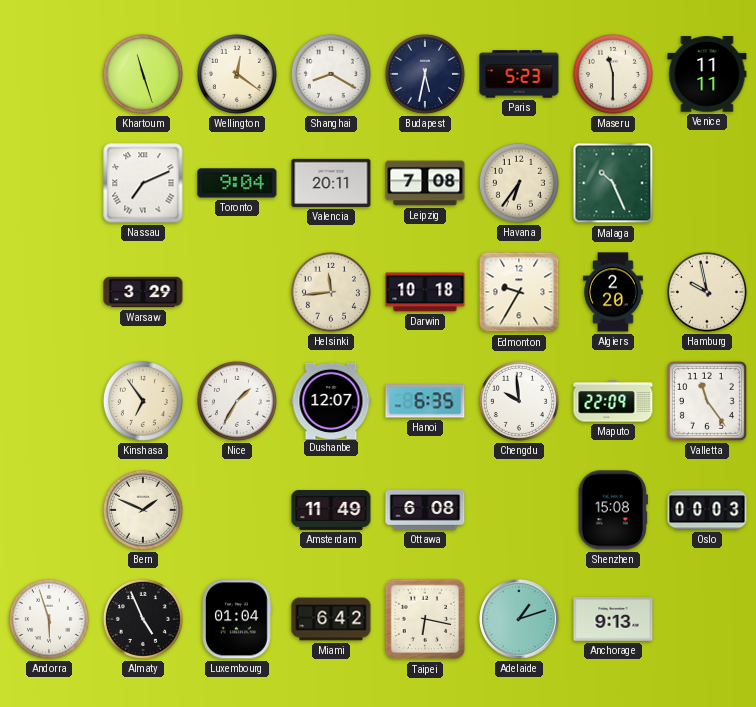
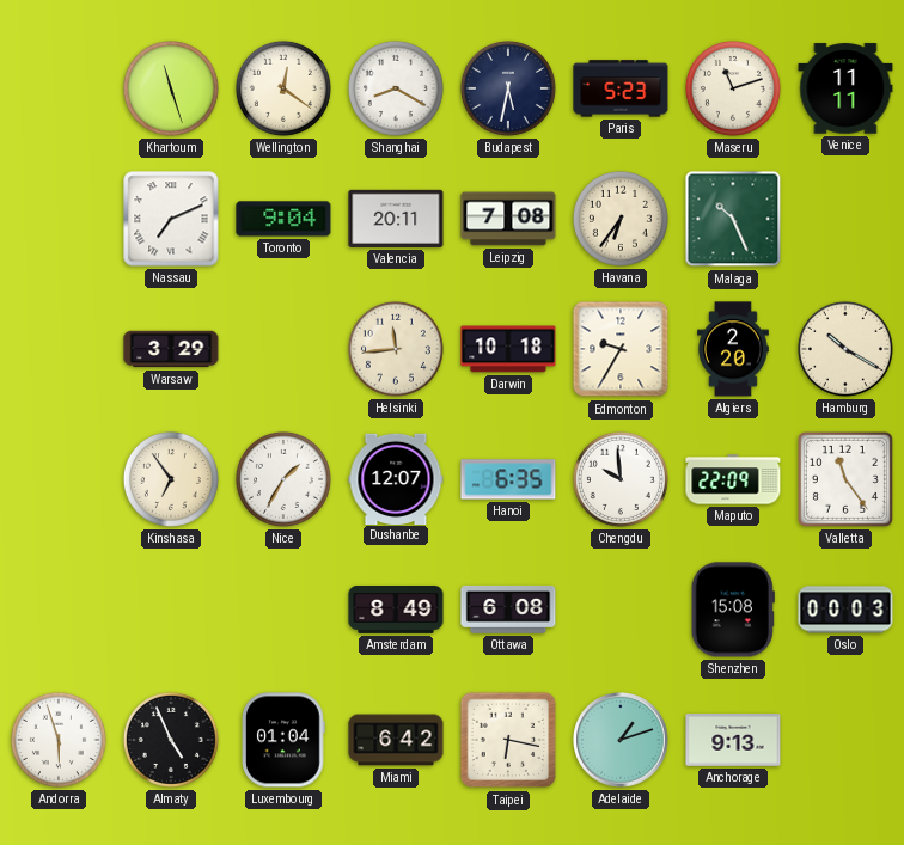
Maseru: 11:30 -> 11:12 (733, 88)
Hamburg: 9:58 -> 10:20 (845, 349)
Bern: 1:49 -> none (143, 510)
Amsterdam: 11:49 -> 8:49 (396, 611)
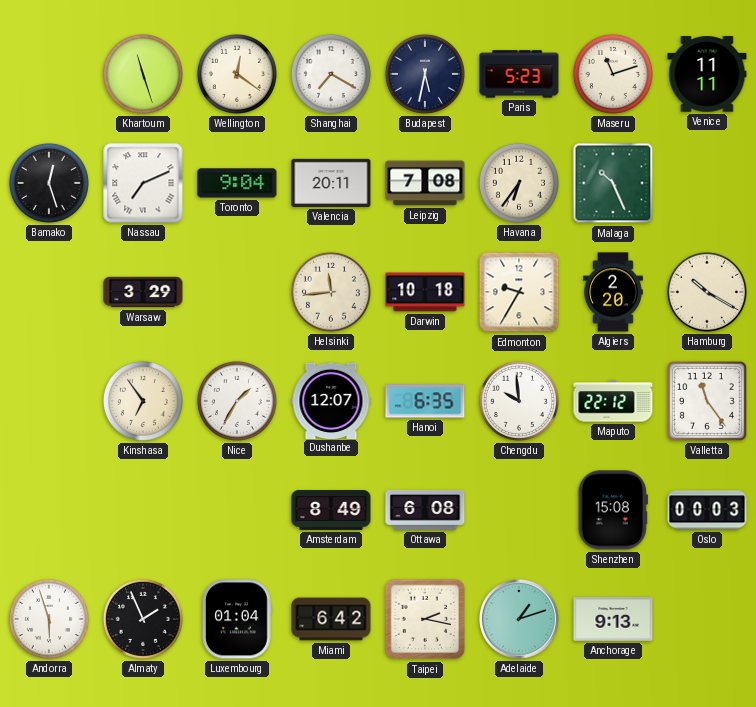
Shanghai: 8:20 -> 7:20 (331, 74)
Bamako: none -> 12:27 (49, 183)
Maputo: 22:09 -> 22:12 (613, 401)
Almaty: 4:56 -> 1:56 (143, 619)
Taipei: 6:17 -> 2:17 (425, 619)
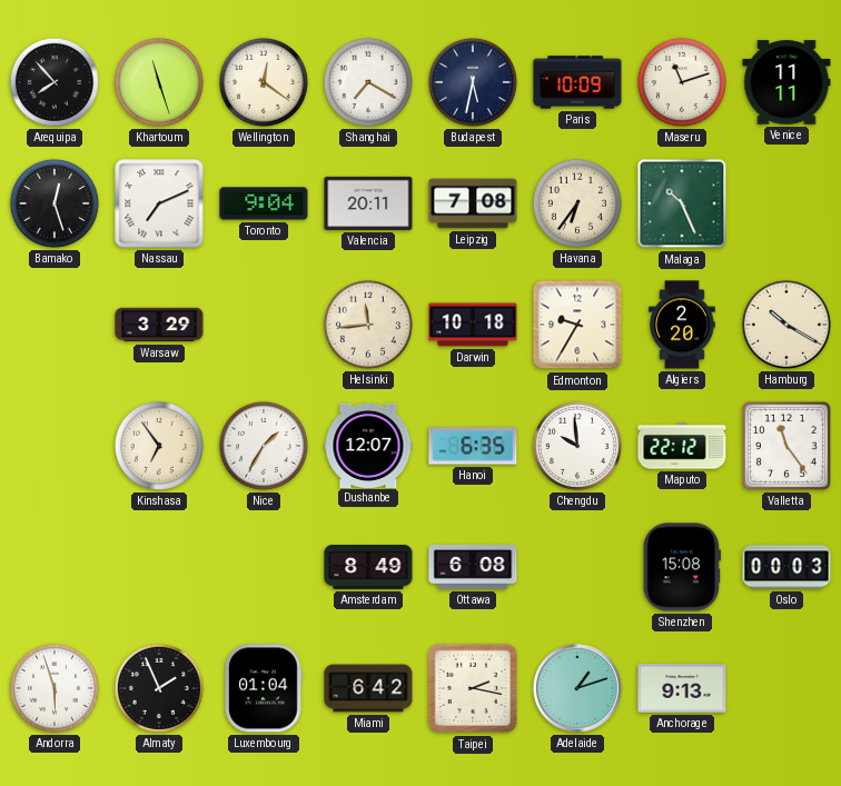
Arequipa: none -> 7:53 (55, 82)
Paris: 5:23 -> 10:09 (577, 82)
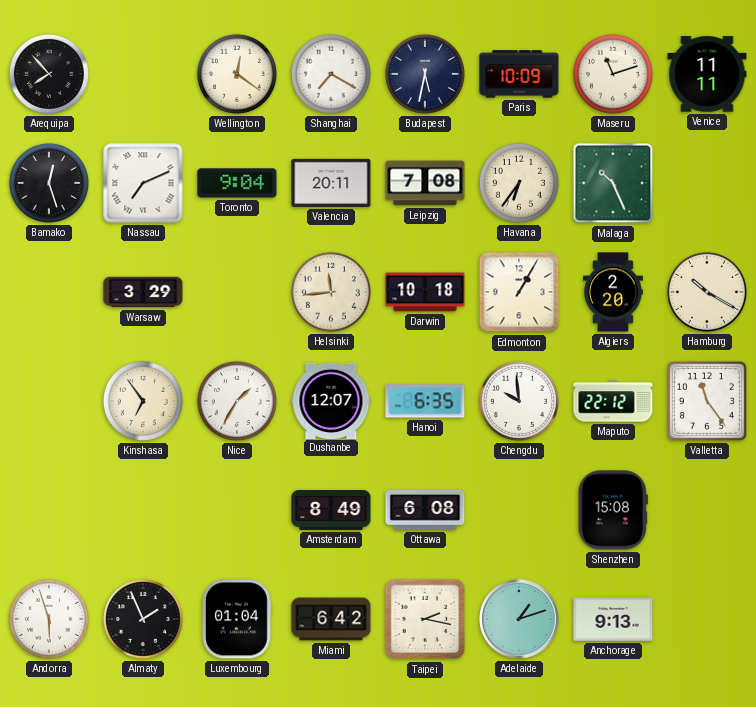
Khartoum: 11:27 -> none (159, 82)
Edmonton: 9:35 -> 1:05 (519, 292)
Oslo: 00:03 -> none (786, 567)
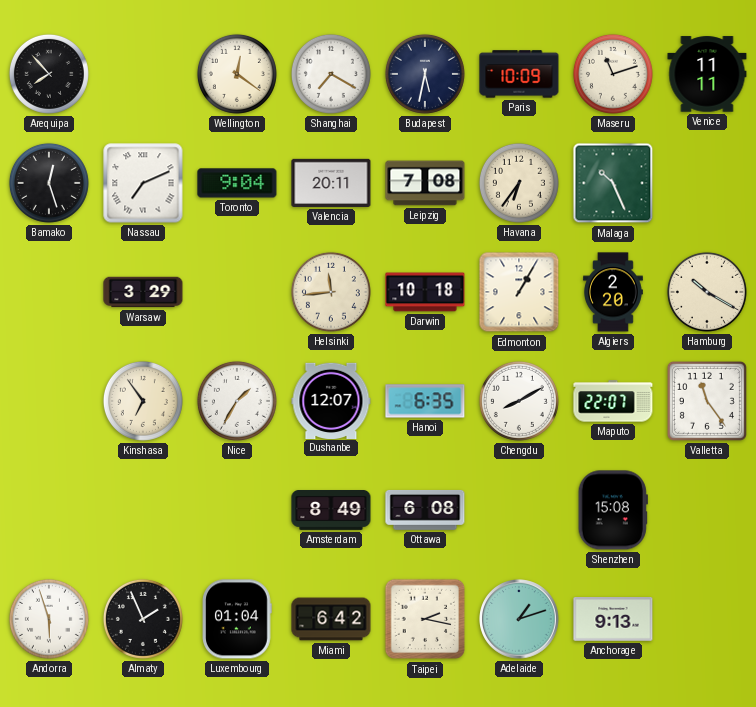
Chengdu: 9:59 -> 8:10 (519, 401)
Maputo: 22:12 -> 22:07 (613, 401)
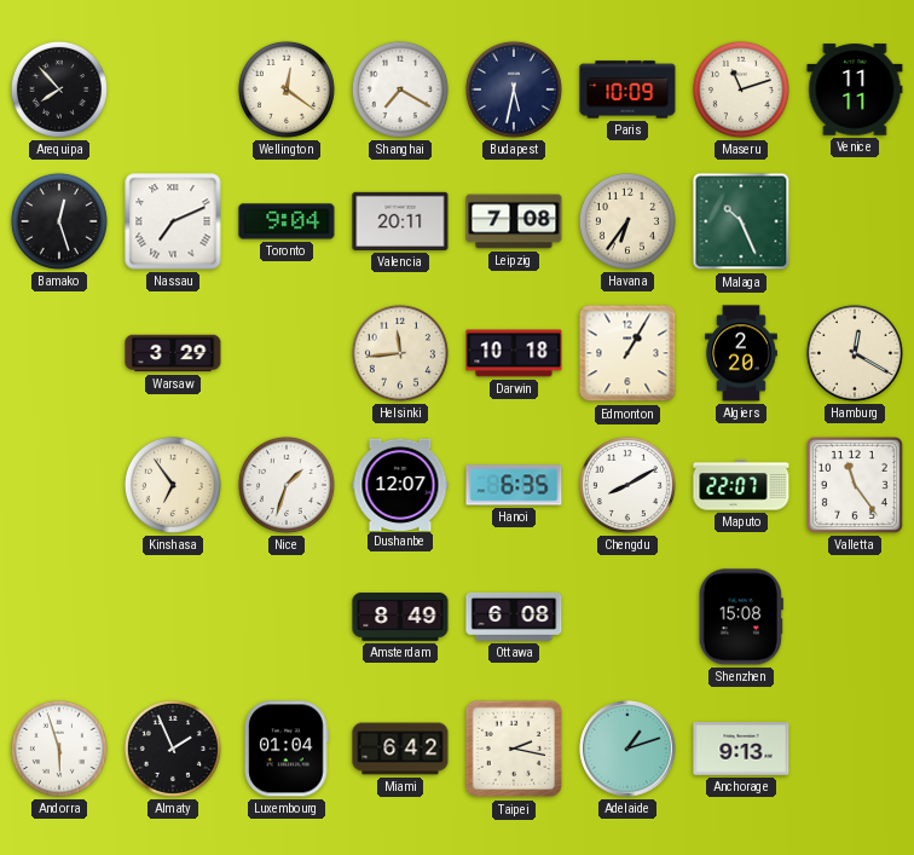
Hamburg: 10:20 -> 12:20 (855, 353)
Nice: 1:35 -> 1:33 (287, 485)
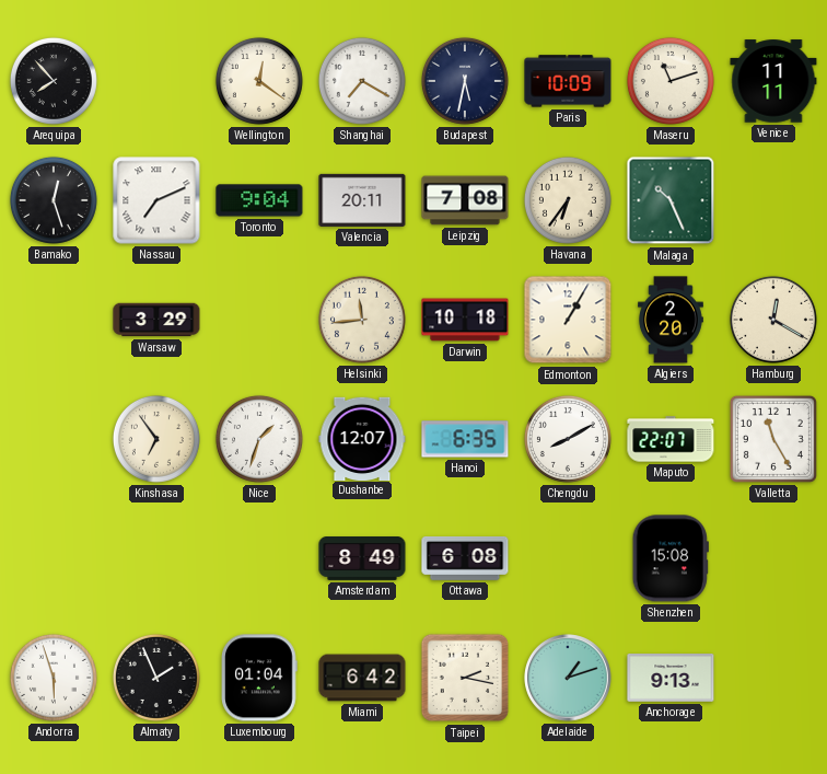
Valletta: 11:24 -> 11:25 (773, 439)
